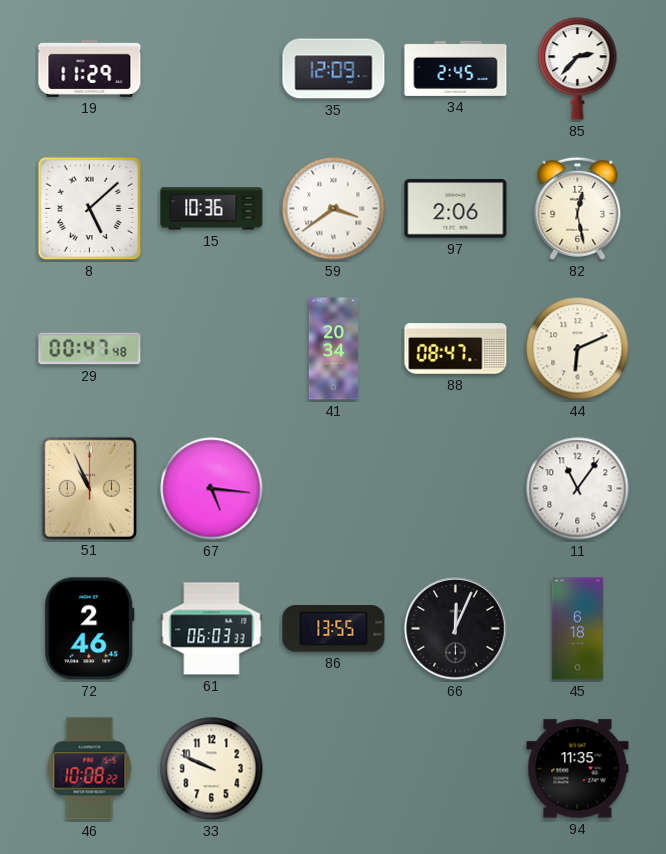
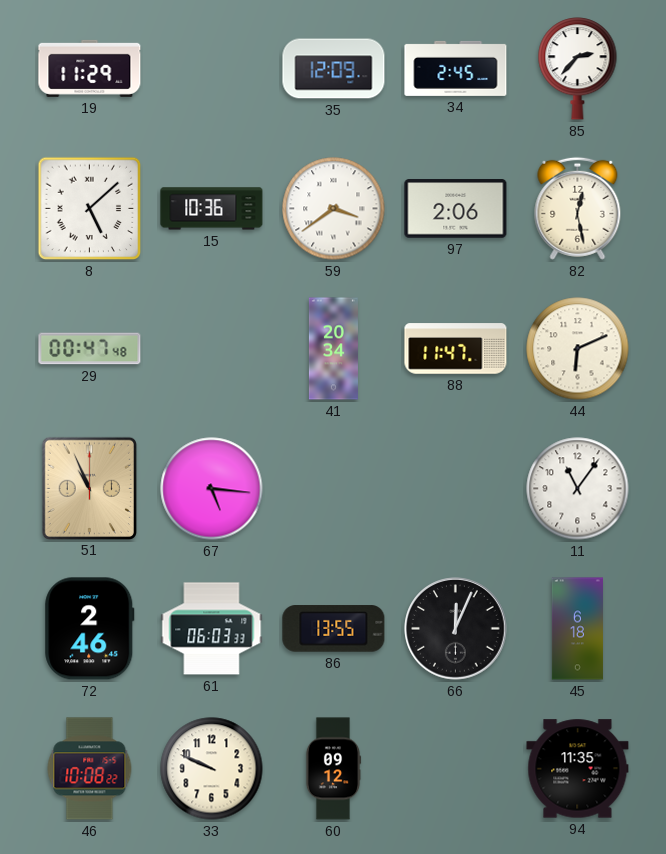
88: 08:47 -> 11:47 (456, 349)
60: none -> 09:12 (333, 769)
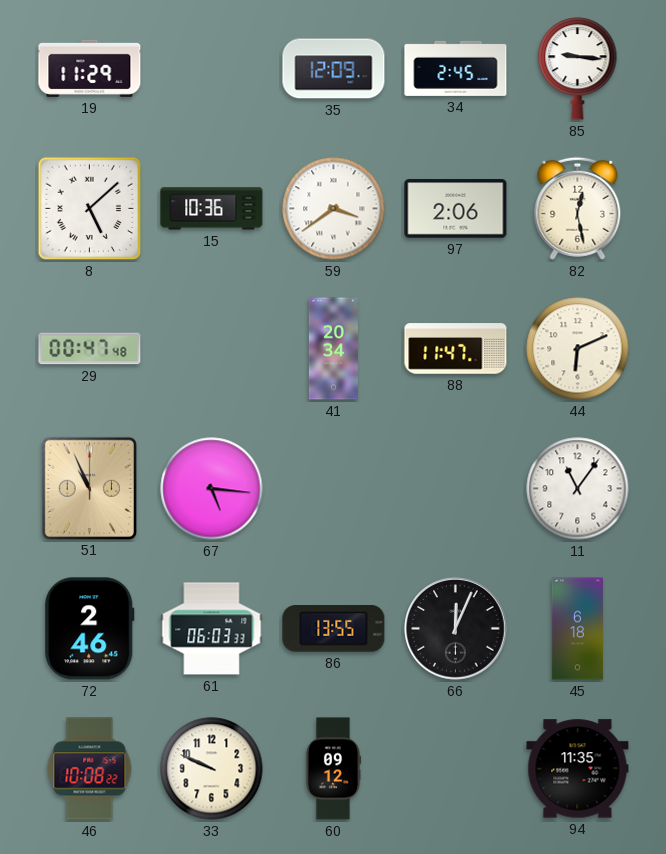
85: 2:37 -> 9:16 (578, 69)
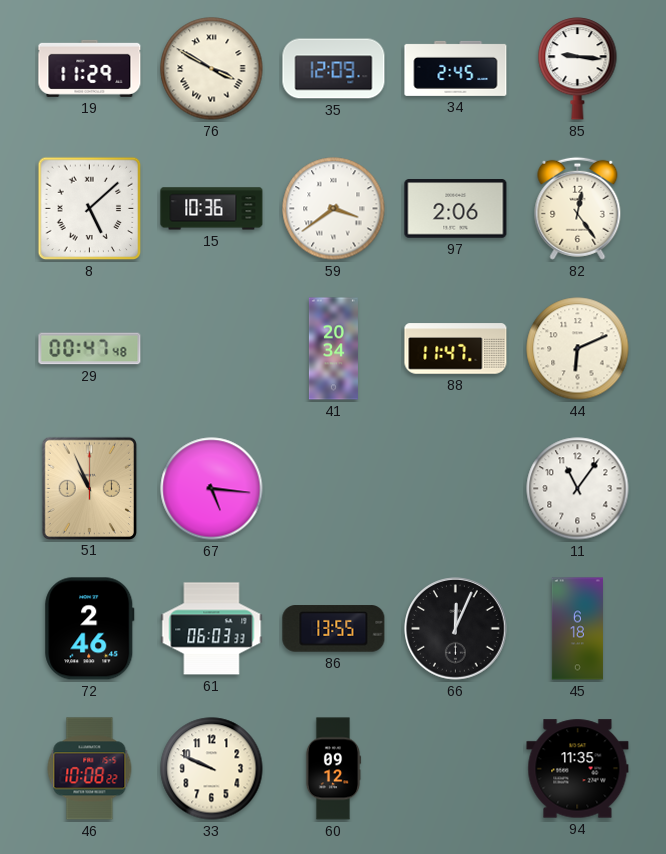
76: none -> 3:50 (212, 69)
82: 12:28 -> 12:24 (578, 208)
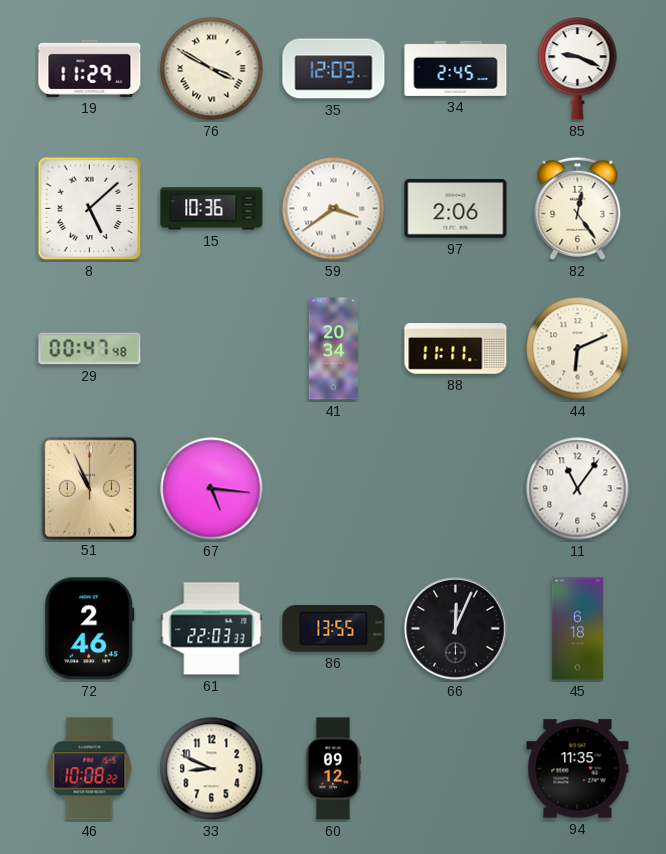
85: 9:16 -> 9:19 (578, 69)
88: 11:47 -> 11:11 (456, 349)
61: 06:03 -> 22:03 (212, 629)
33: 9:49 -> 8:49 (212, 769)
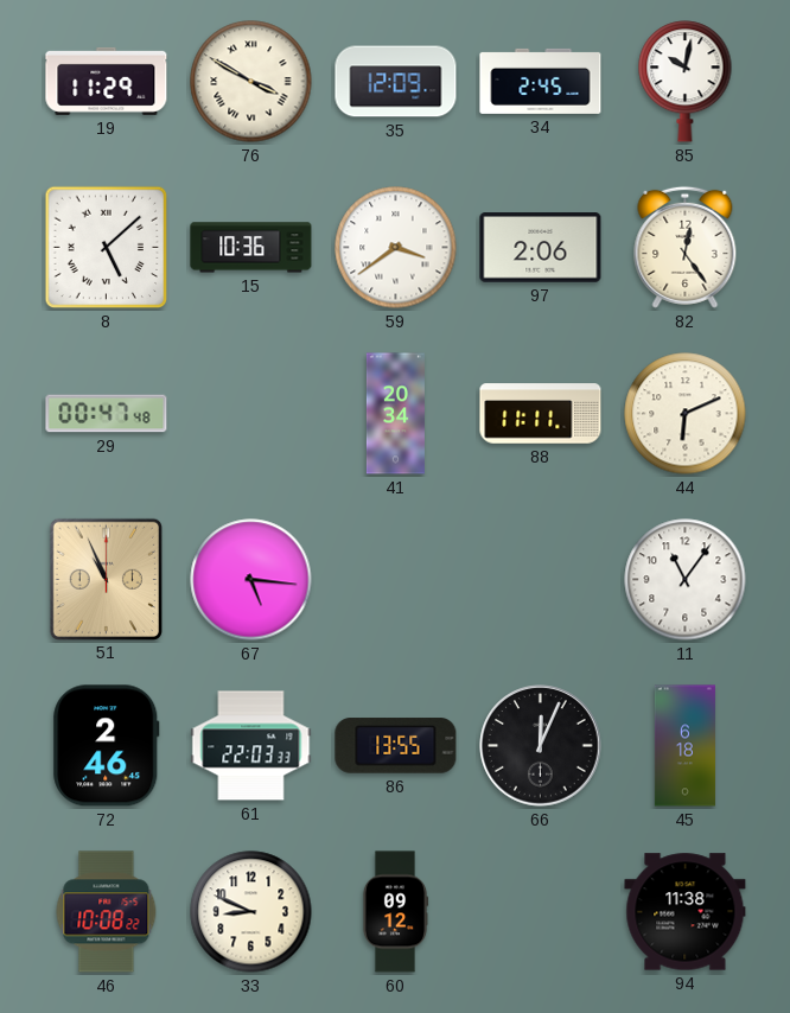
85: 9:19 -> 10:02 (686, 82)
94: 11:35 -> 11:38 (686, 912)
